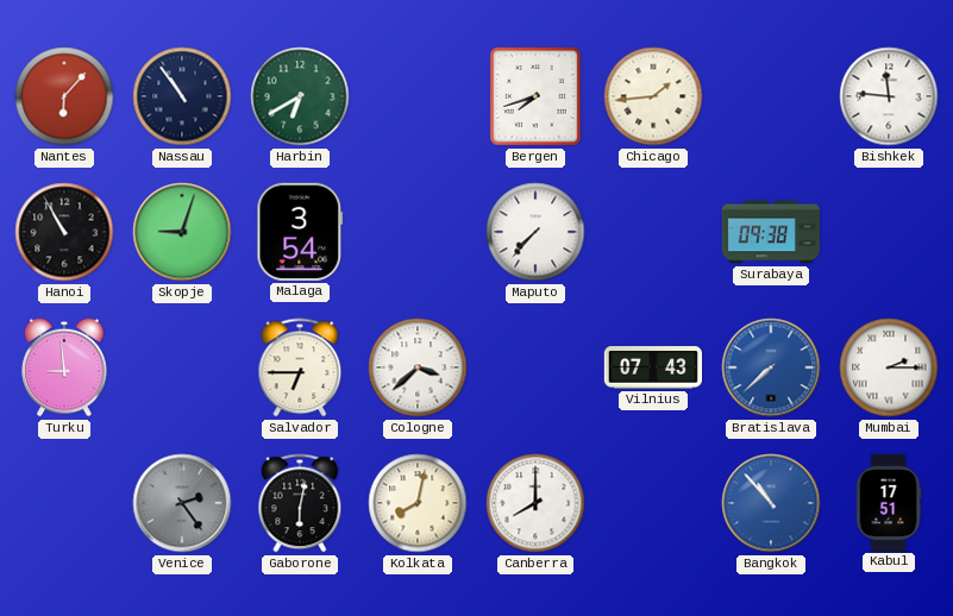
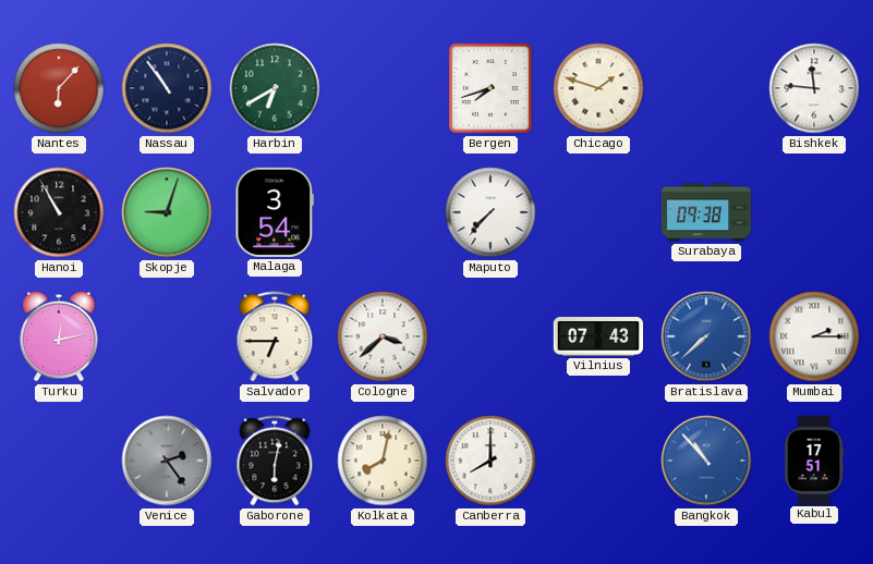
Chicago: 1:44 -> 1:48 (598, 88)
Turku: 8:59 -> 12:13 (59, 336)
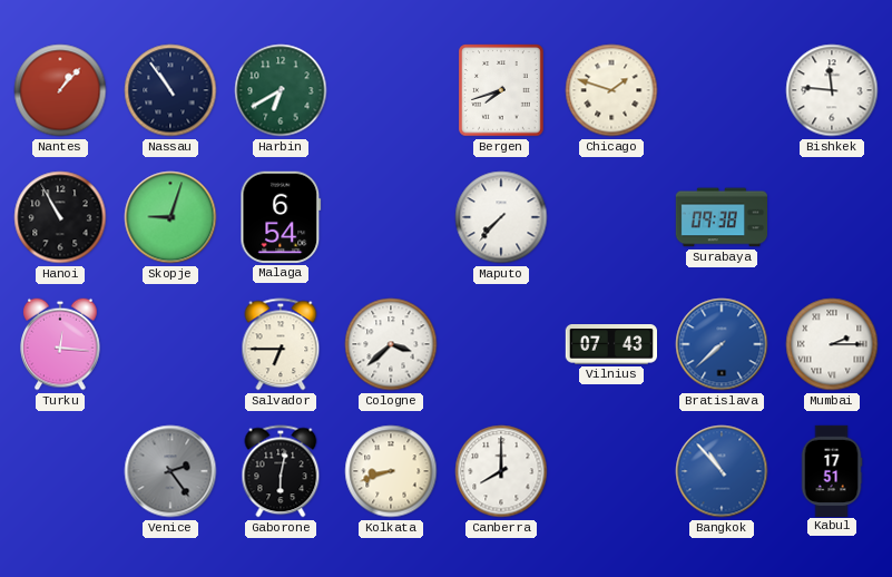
Nantes: 6:07 -> 1:07 (60, 90)
Malaga: 3:54 -> 6:54 (281, 217)
Turku: 12:13 -> 12:16 (60, 344)
Kolkata: 8:02 -> 8:42 (391, 471)
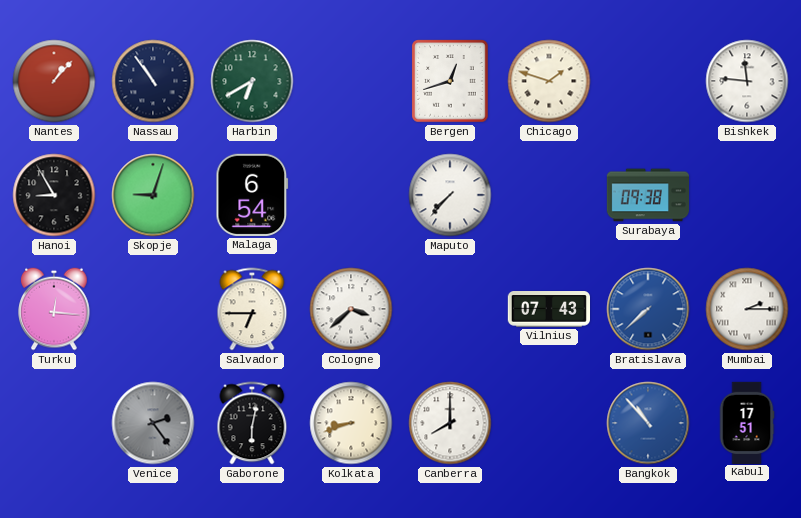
Bergen: 7:42 -> 12:42 (450, 81)
Hanoi: 10:55 -> 8:55 (54, 195)
